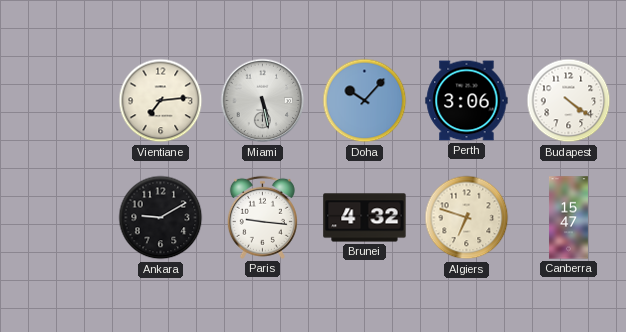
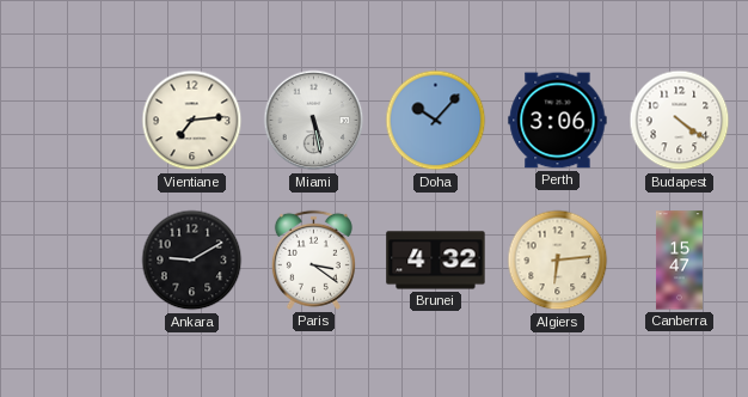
Paris: 9:16 -> 3:21 (313, 259)
Algiers: 6:48 -> 6:14 (558, 261)
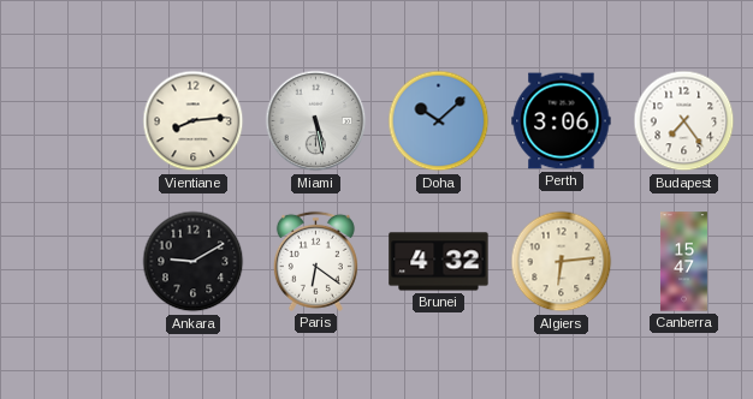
Vientiane: 7:14 -> 8:14 (194, 121)
Doha: 10:07 -> 10:08 (439, 121)
Budapest: 4:21 -> 7:24 (684, 121)
Paris: 3:21 -> 6:21 (315, 261)
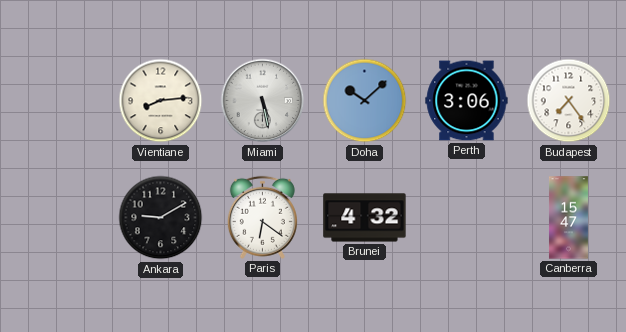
Algiers: 6:14 -> none (562, 262)
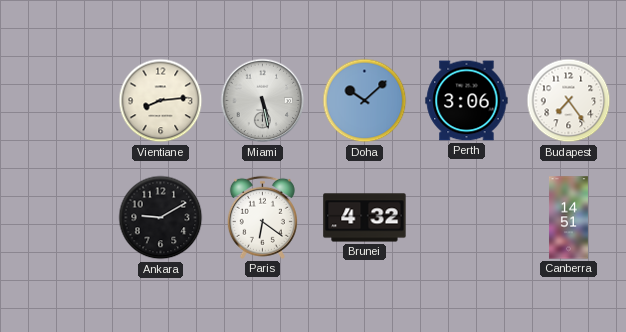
Canberra: 15:47 -> 14:51 (568, 218)
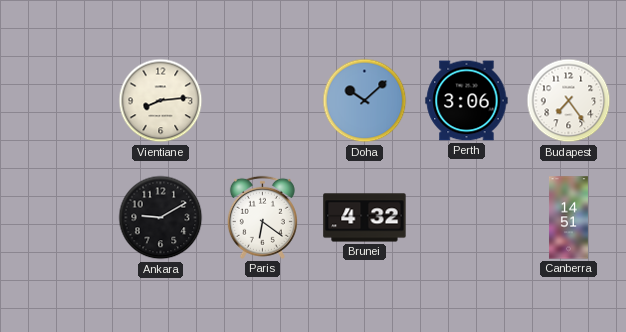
Miami: 5:28 -> none (263, 101)
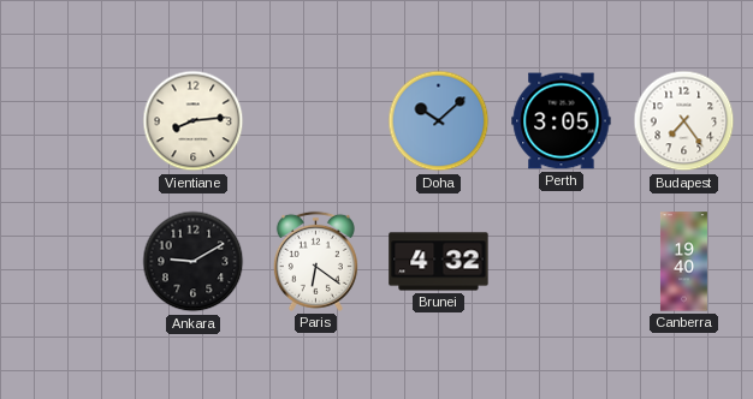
Perth: 3:06 -> 3:05 (562, 121)
Canberra: 14:51 -> 19:40 (683, 262)
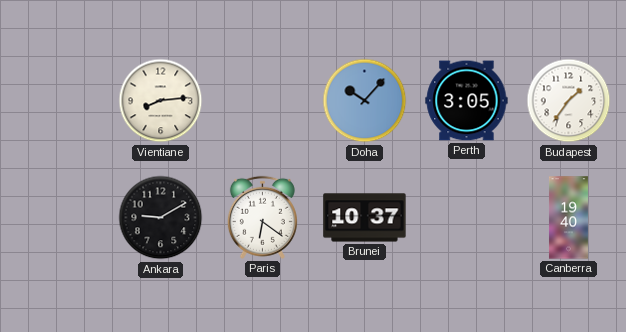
Doha: 10:08 -> 10:07 (365, 101)
Budapest: 7:24 -> 1:36 (569, 101)
Brunei: 4:32 -> 10:37 (365, 218)
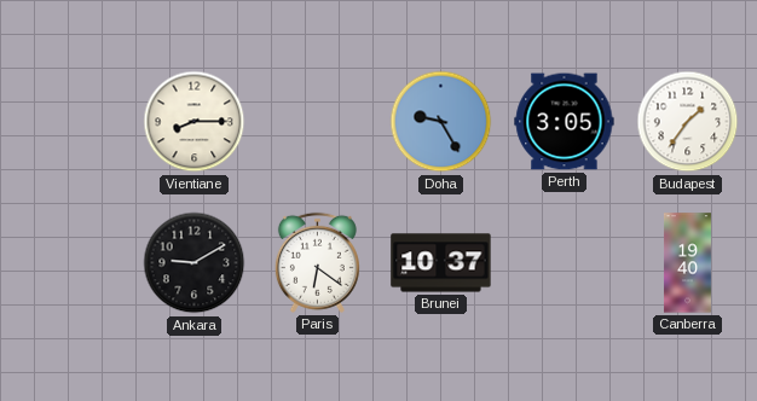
Vientiane: 8:14 -> 8:15 (195, 122)
Doha: 10:07 -> 9:25 (441, 122)
